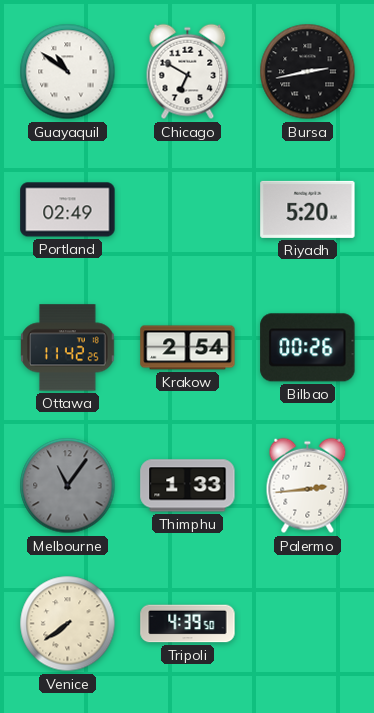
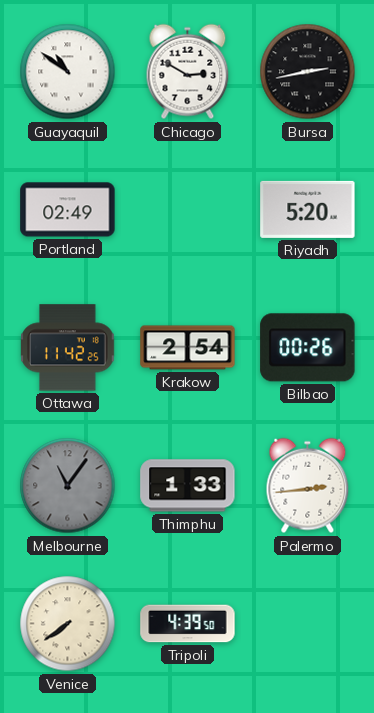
Chicago: 6:50 -> 2:50 (188, 72)
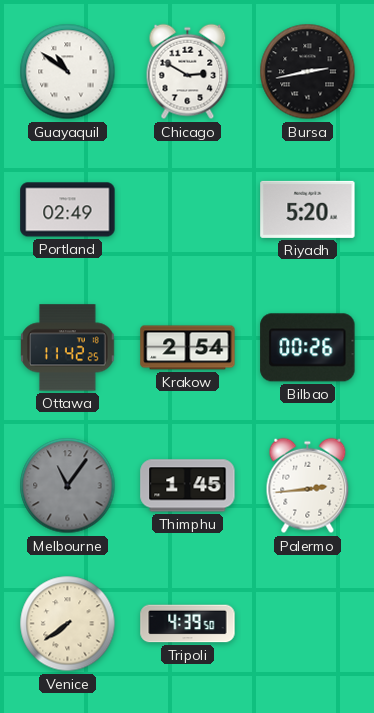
Thimphu: 1:33 -> 1:45 (188, 486)
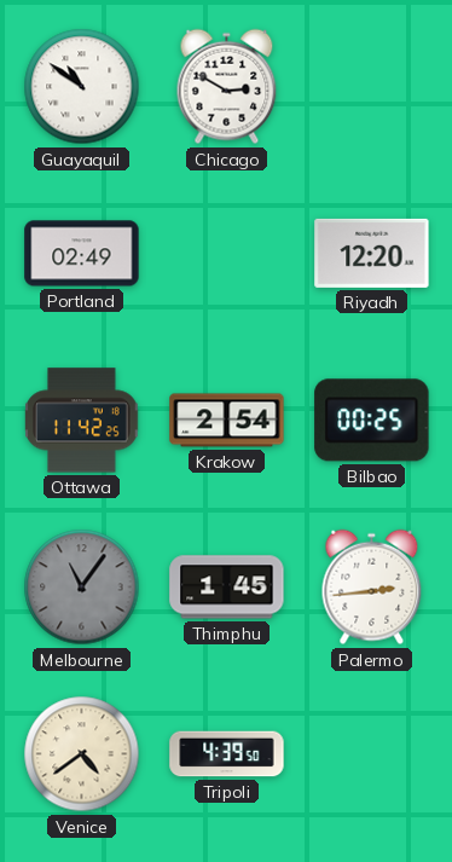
Bursa: 2:43 -> none (308, 72)
Riyadh: 5:20 -> 12:20 (372, 253)
Bilbao: 00:26 -> 00:25 (372, 421)
Venice: 7:39 -> 4:39 (82, 754)
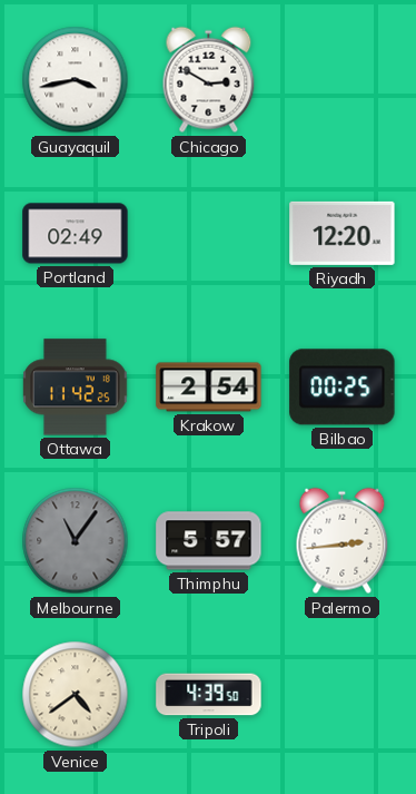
Guayaquil: 10:51 -> 3:43 (76, 80)
Thimphu: 1:45 -> 5:57 (209, 541)
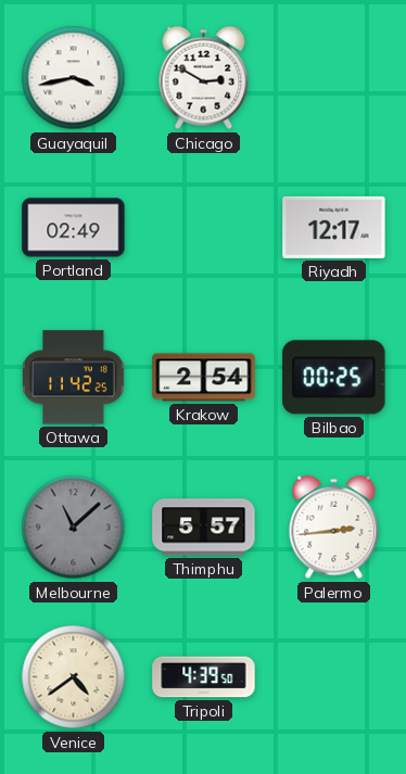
Riyadh: 12:20 -> 12:17 (334, 227)
Melbourne: 11:06 -> 11:08 (74, 528)
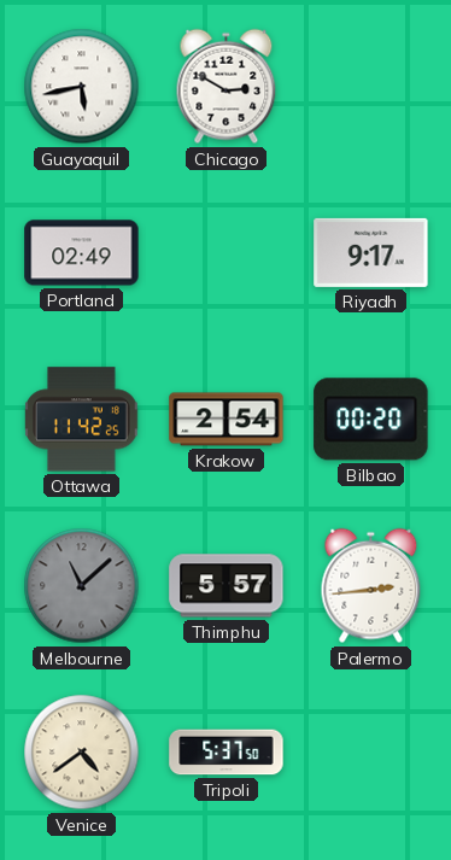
Guayaquil: 3:43 -> 5:43 (82, 87)
Riyadh: 12:17 -> 9:17 (371, 252)
Bilbao: 00:25 -> 00:20 (371, 420)
Tripoli: 4:39 -> 5:37 (227, 753)
